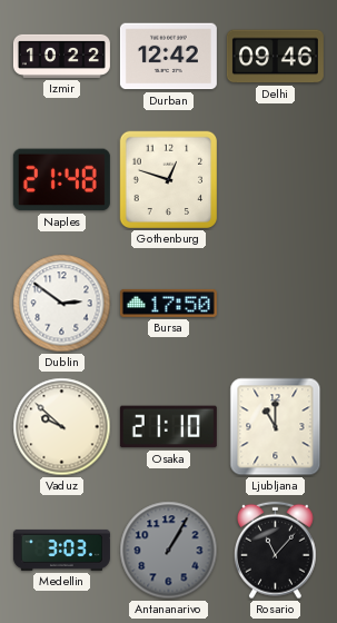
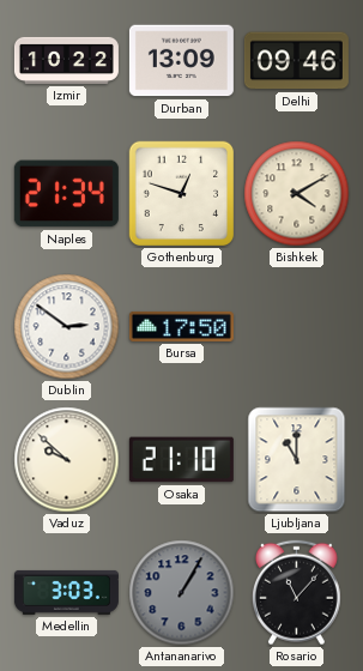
Durban: 12:42 -> 13:09 (181, 61)
Naples: 21:48 -> 21:34 (66, 194)
Bishkek: none -> 4:10 (297, 194)
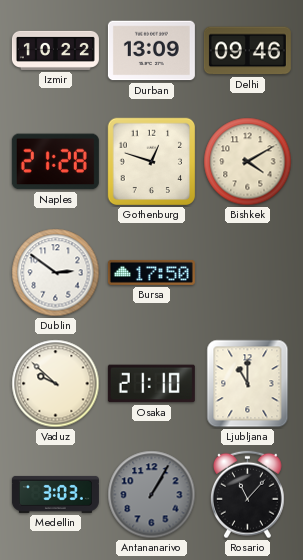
Naples: 21:34 -> 21:28 (55, 162)
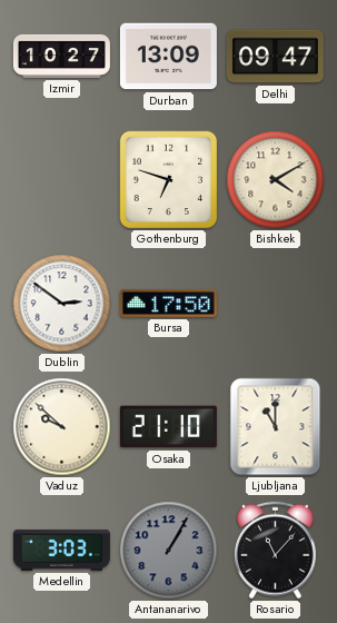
Izmir: 10:22 -> 10:27 (61, 56)
Delhi: 09:46 -> 09:47 (275, 57)
Naples: 21:28 -> none (55, 162)
Gothenburg: 12:48 -> 6:48 (169, 180)
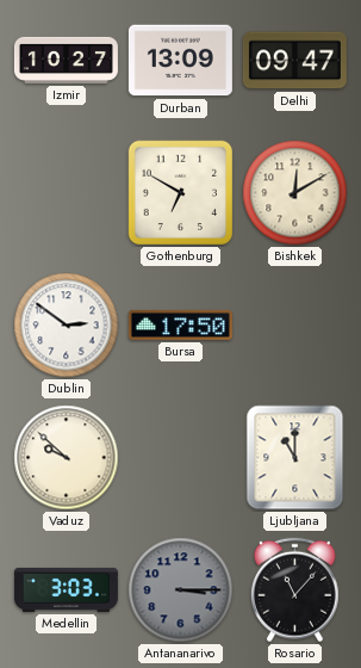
Gothenburg: 6:48 -> 6:50 (181, 193)
Bishkek: 4:10 -> 12:10 (295, 193)
Osaka: 21:10 -> none (168, 427)
Antananarivo: 1:05 -> 3:15 (181, 590)
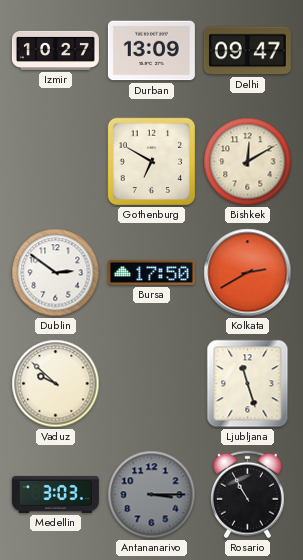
Kolkata: none -> 2:40 (248, 273)
Ljubljana: 11:00 -> 11:27 (248, 384)
Rosario: 11:07 -> 10:55 (247, 495)
